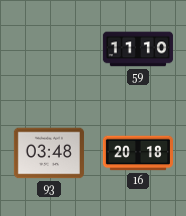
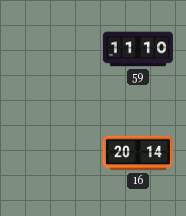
93: 03:48 -> none (49, 153)
16: 20:18 -> 20:14 (138, 153)
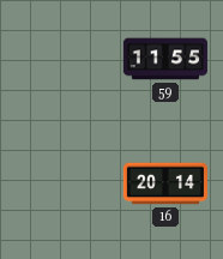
59: 11:10 -> 11:55 (165, 59)
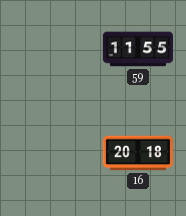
16: 20:14 -> 20:18 (138, 153)
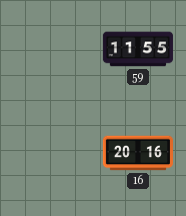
16: 20:18 -> 20:16 (138, 153)
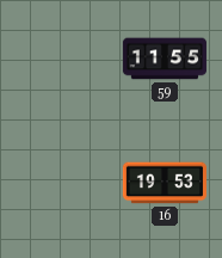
16: 20:16 -> 19:53 (165, 183)
